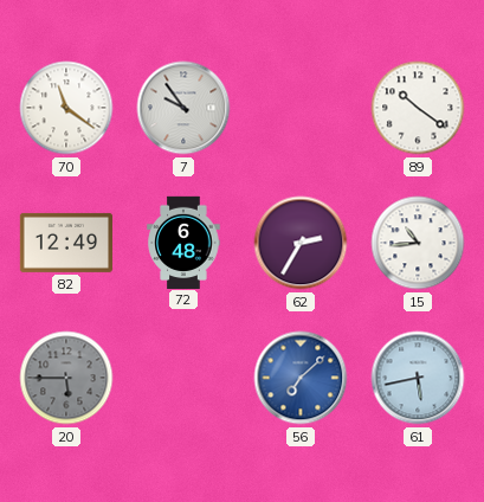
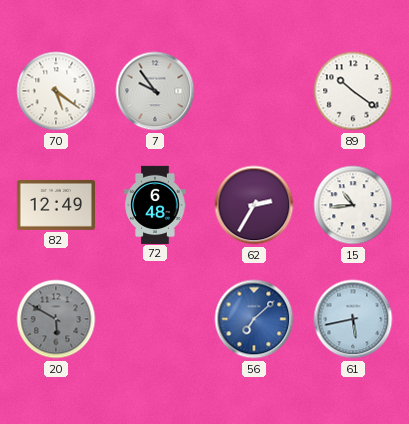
70: 11:21 -> 5:21 (56, 91)
20: 5:45 -> 5:50 (56, 319)
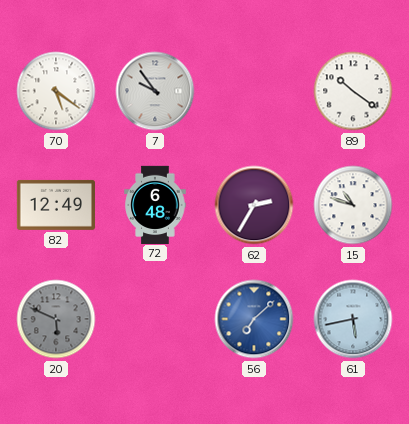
15: 10:44 -> 10:48 (353, 205)
20: 5:50 -> 5:49 (56, 319)
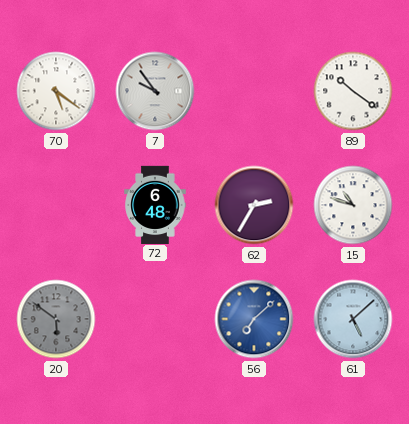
82: 12:49 -> none (55, 205)
20: 5:49 -> 5:51 (56, 319)
61: 5:43 -> 5:08 (353, 319)
